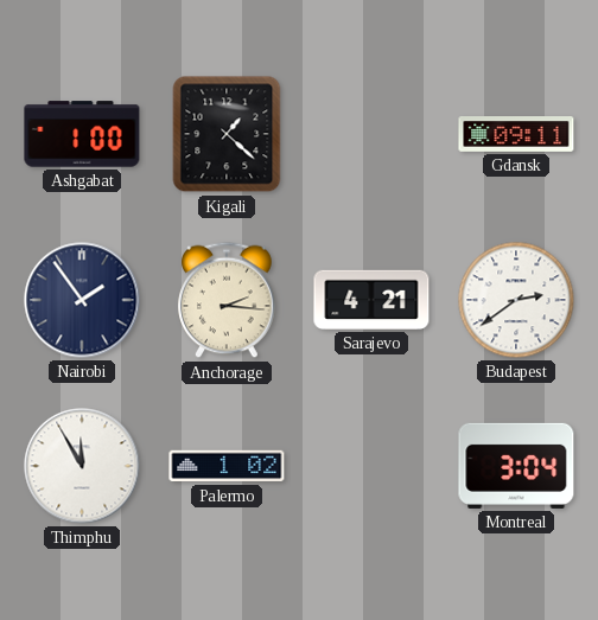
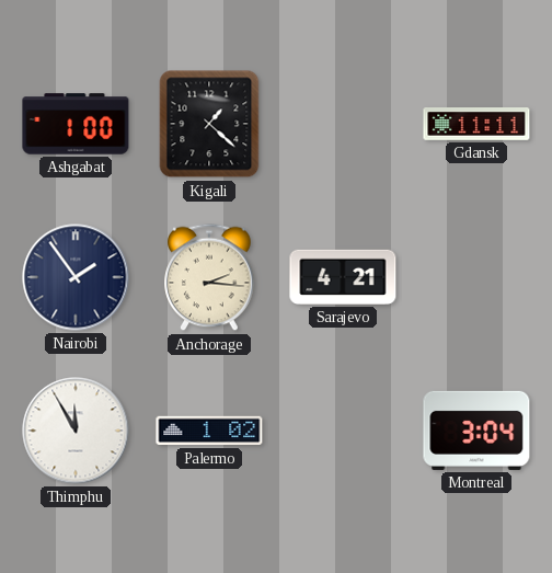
Gdansk: 09:11 -> 11:11 (476, 124)
Budapest: 2:39 -> none (516, 300)
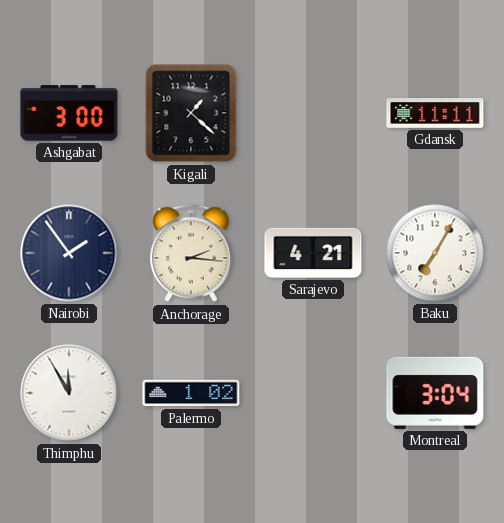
Ashgabat: 1:00 -> 3:00 (69, 113)
Baku: none -> 7:05 (435, 253)
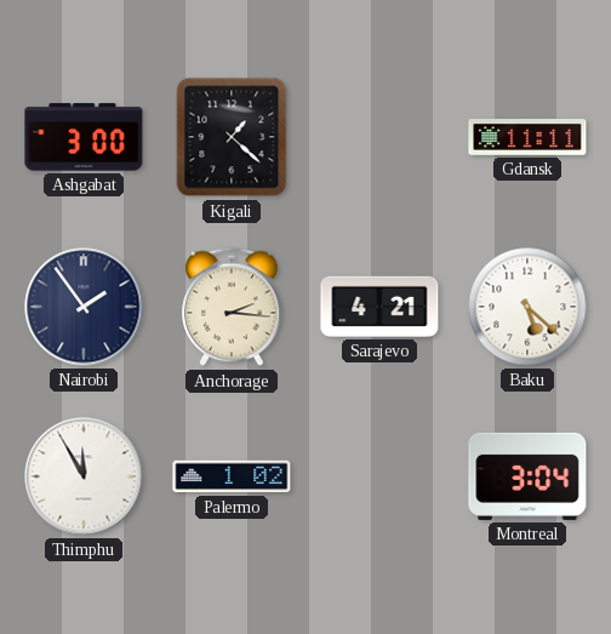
Baku: 7:05 -> 5:22 (527, 307)
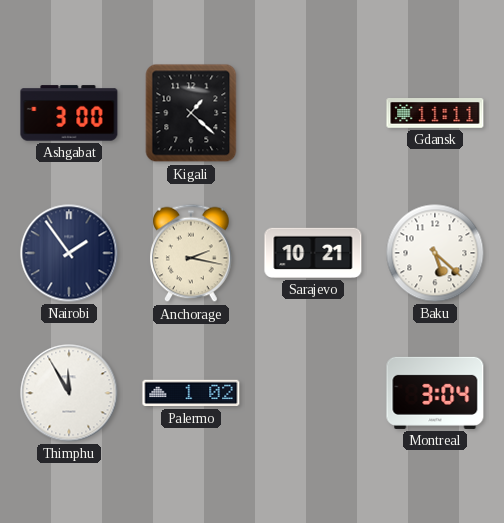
Anchorage: 2:16 -> 2:17 (191, 253)
Sarajevo: 4:21 -> 10:21 (313, 253)
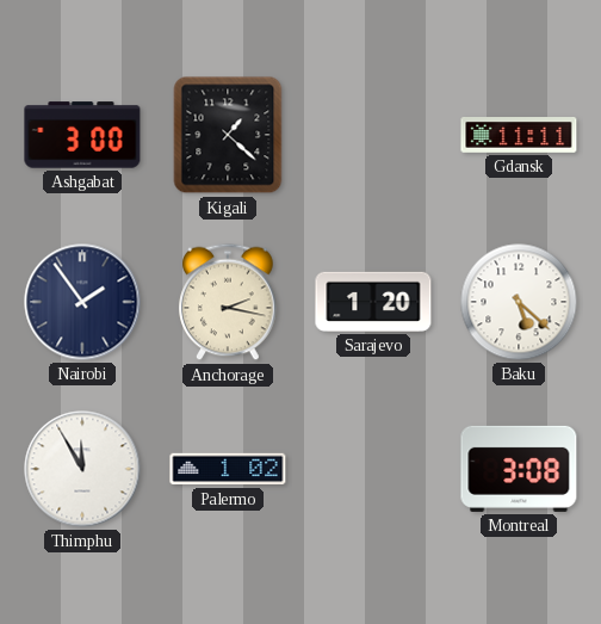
Sarajevo: 10:21 -> 1:20 (373, 302)
Montreal: 3:04 -> 3:08 (519, 469)
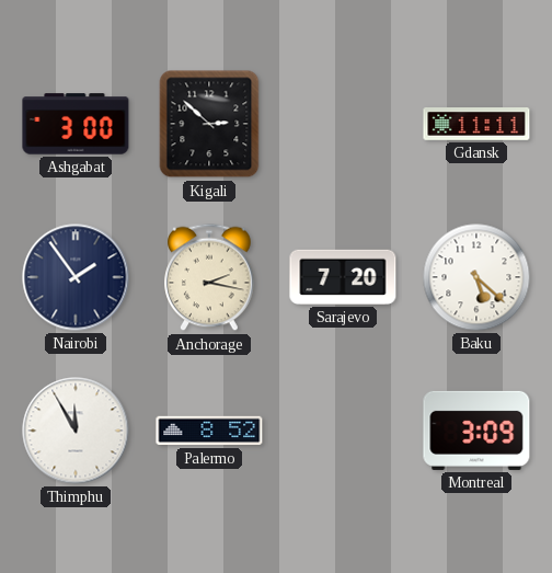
Kigali: 1:22 -> 2:52 (209, 124)
Sarajevo: 1:20 -> 7:20 (343, 277)
Palermo: 1:02 -> 8:52 (209, 431)
Montreal: 3:08 -> 3:09 (476, 431)
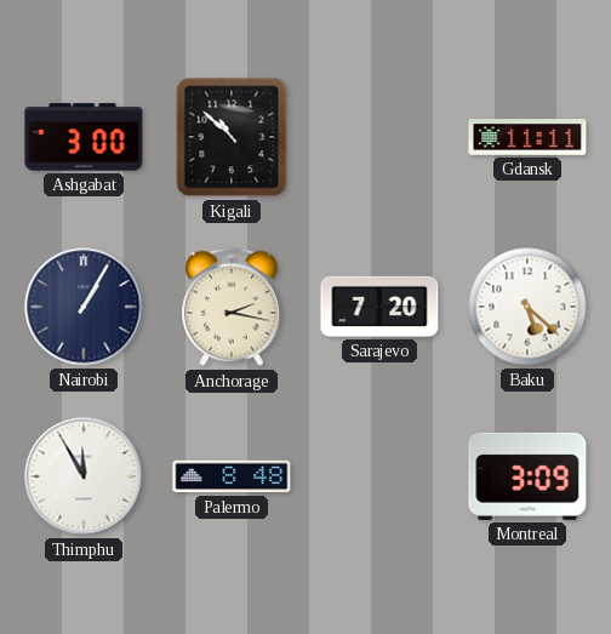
Kigali: 2:52 -> 10:52 (232, 137)
Nairobi: 1:54 -> 1:05 (84, 307)
Palermo: 8:52 -> 8:48 (232, 476)
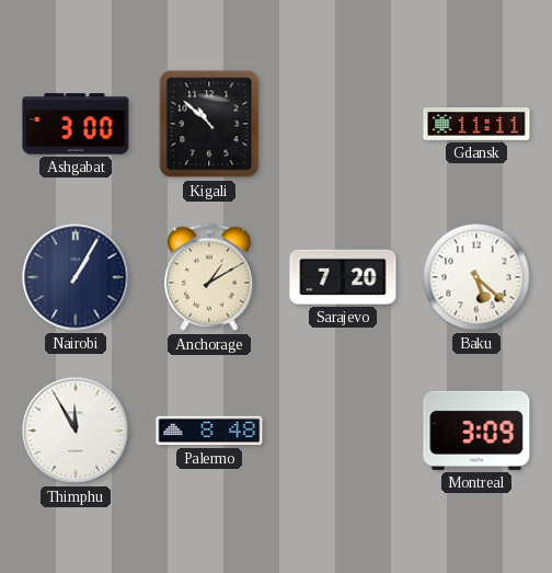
Anchorage: 2:17 -> 1:10 (209, 277)
